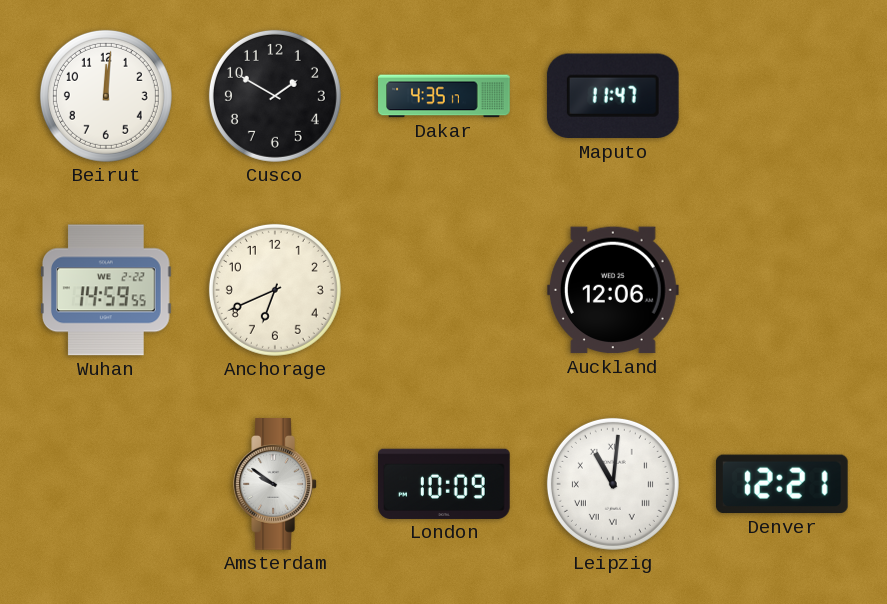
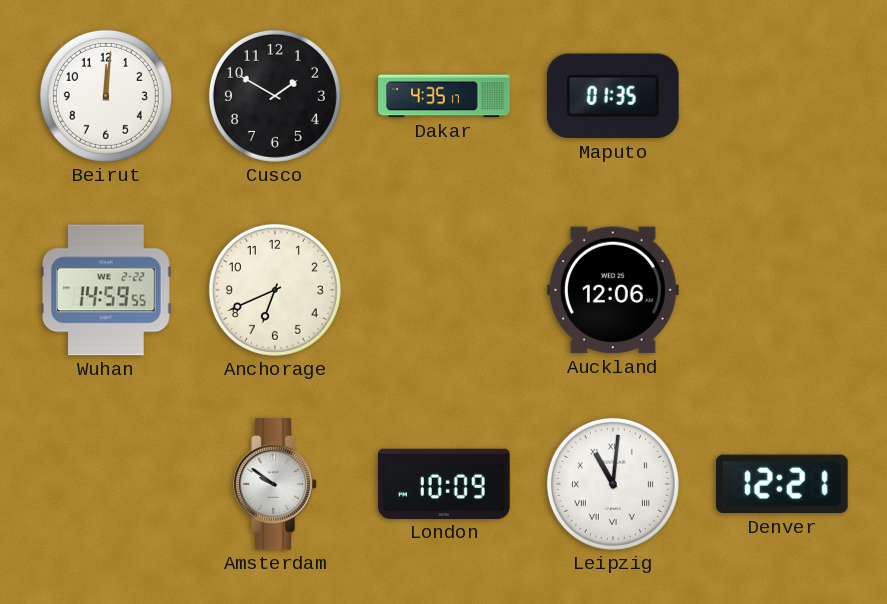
Maputo: 11:47 -> 01:35 (613, 96)
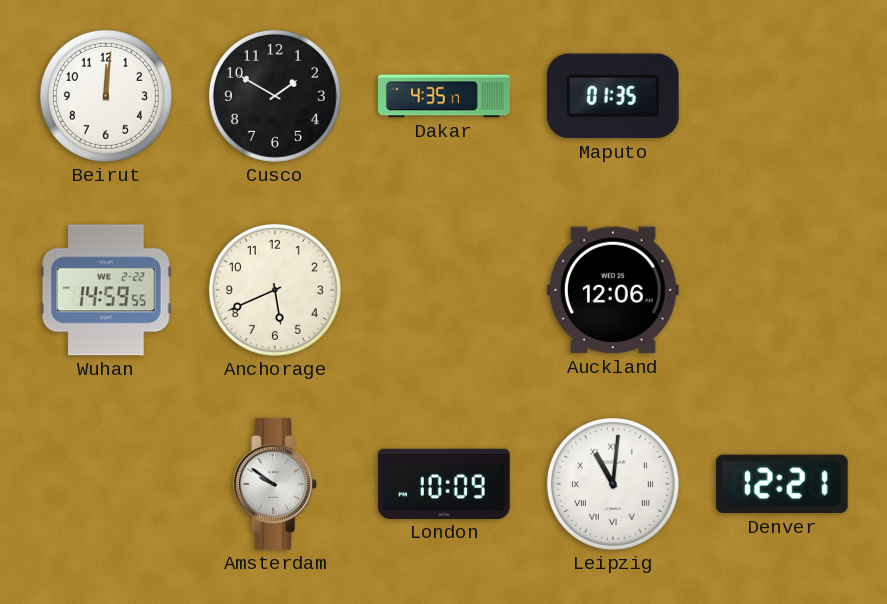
Anchorage: 6:41 -> 5:41 (275, 290)
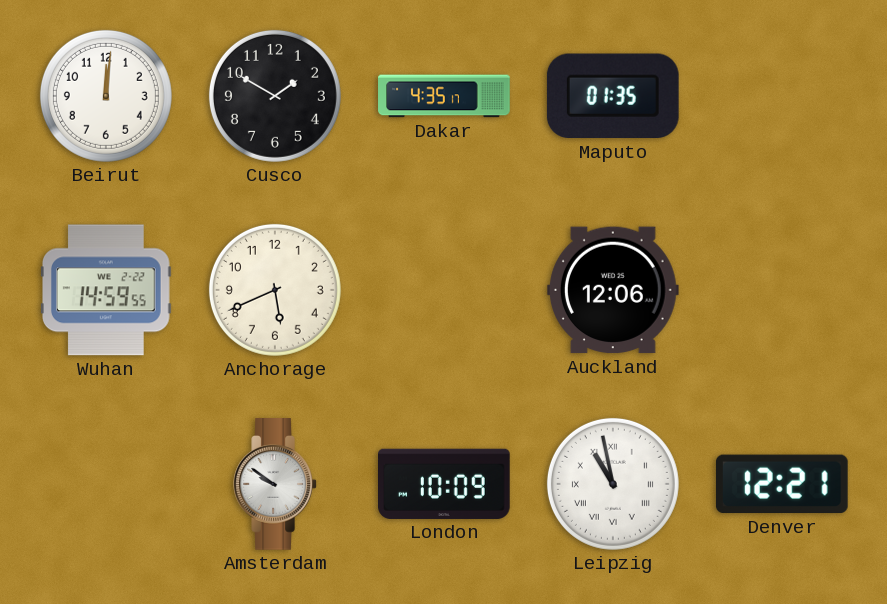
Leipzig: 11:01 -> 10:58 (613, 484)
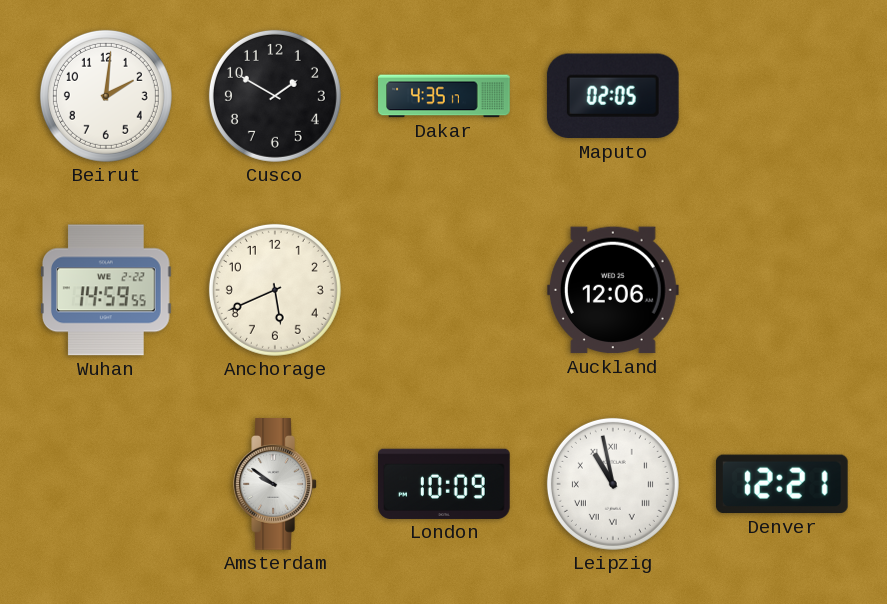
Beirut: 12:01 -> 2:01 (106, 96)
Maputo: 01:35 -> 02:05 (613, 96)
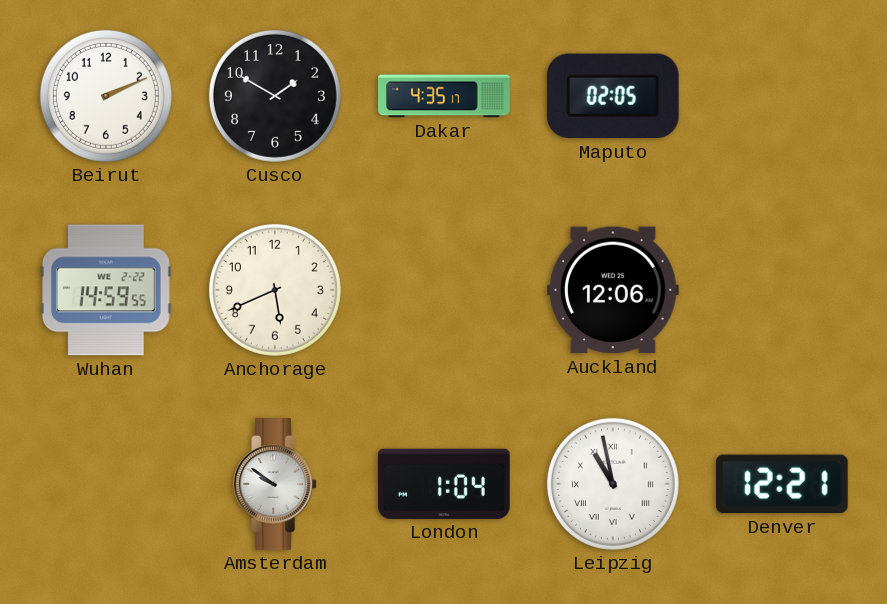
Beirut: 2:01 -> 2:11 (106, 96)
London: 10:09 -> 1:04 (445, 484)
